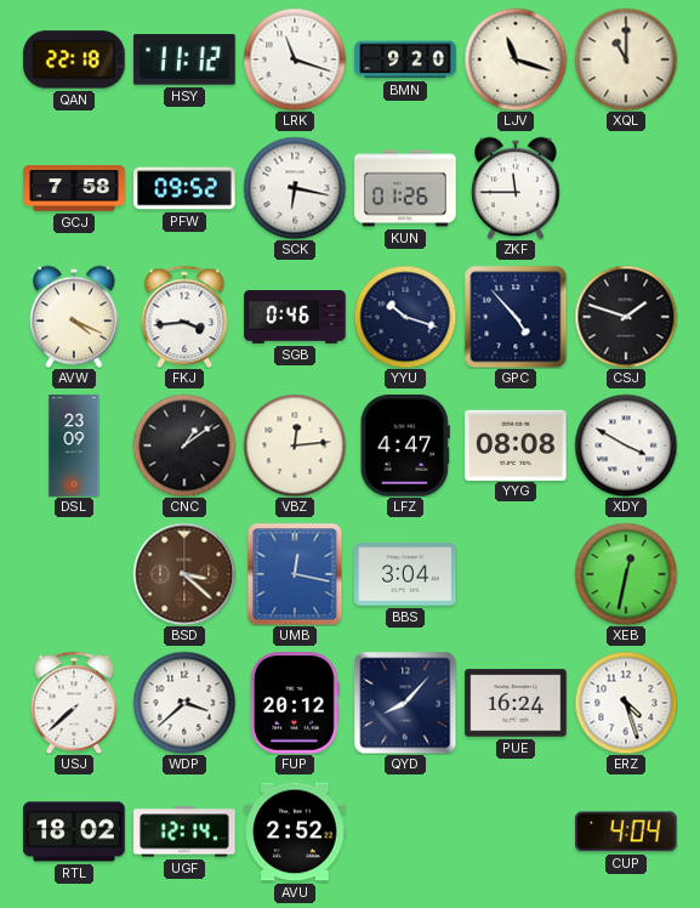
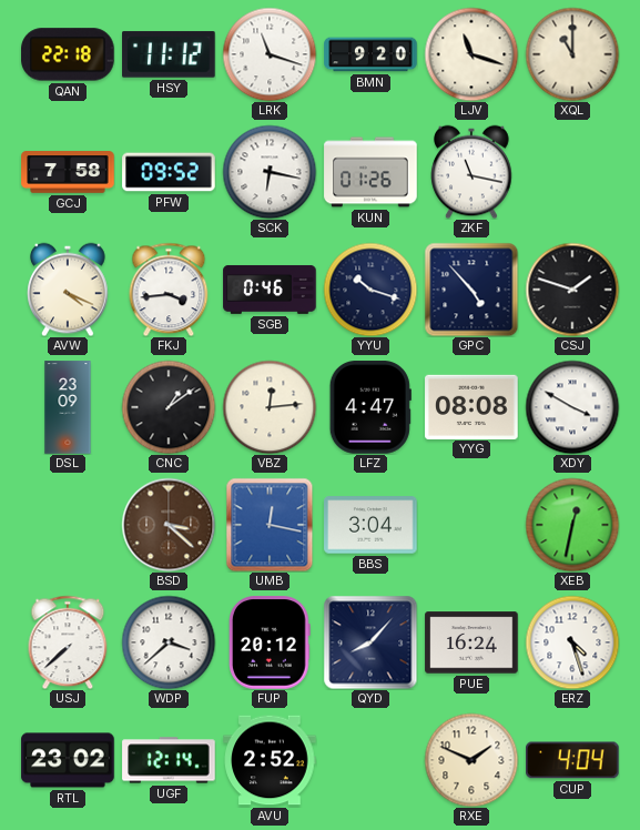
ZKF: 11:45 -> 11:17 (471, 172)
RTL: 18:02 -> 23:02 (68, 760)
RXE: none -> 1:49 (471, 760)
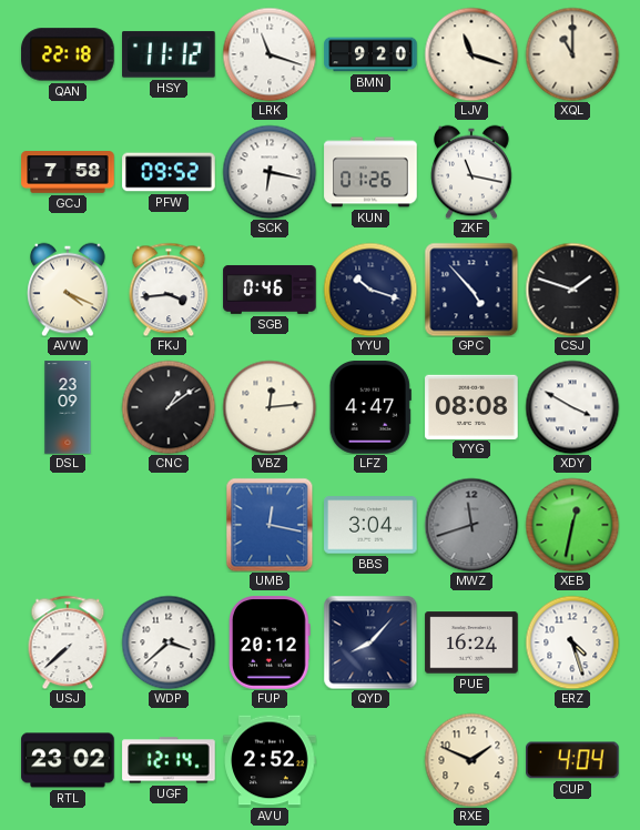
BSD: 3:22 -> none (169, 525)
MWZ: none -> 11:42 (471, 525)
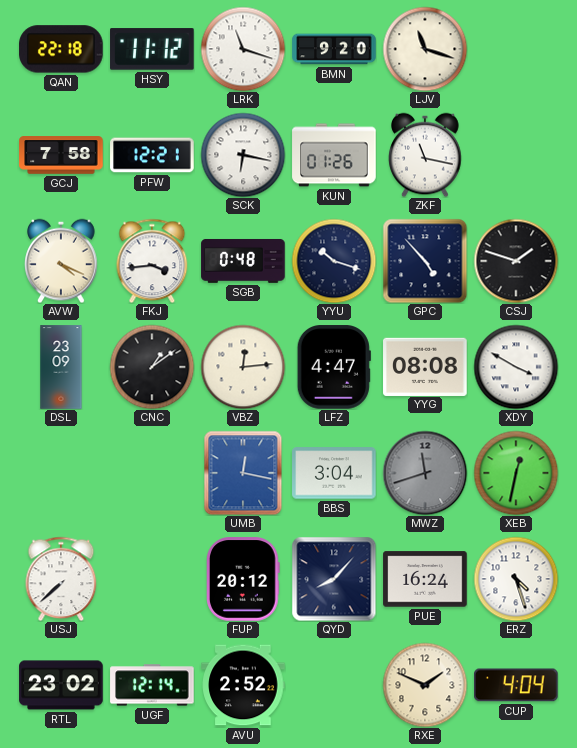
XQL: 11:00 -> none (572, 54)
PFW: 09:52 -> 12:21 (152, 155)
SGB: 0:46 -> 0:48 (243, 261)
WDP: 3:38 -> none (169, 642)
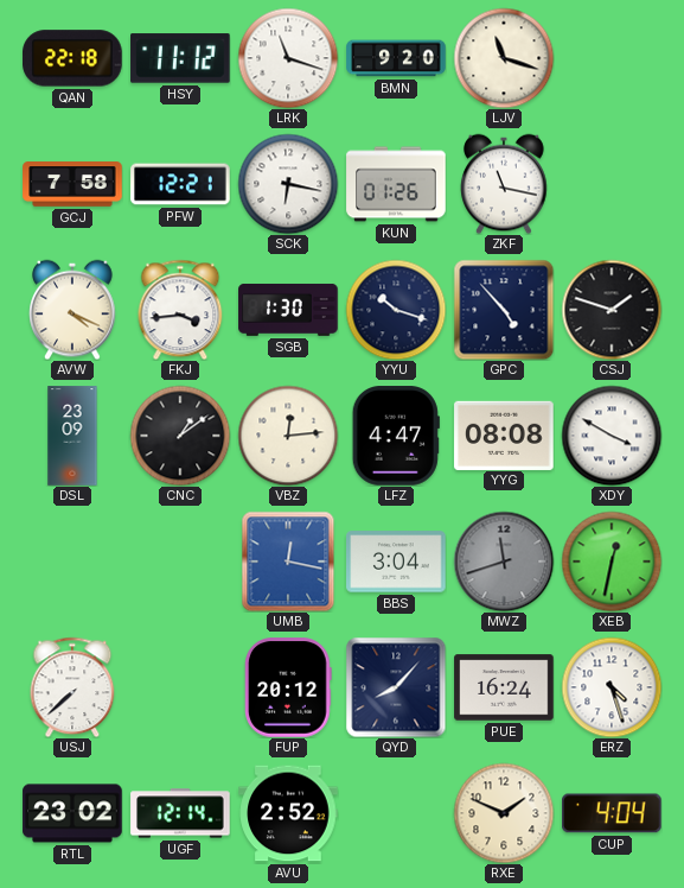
SGB: 0:48 -> 1:30 (288, 310)
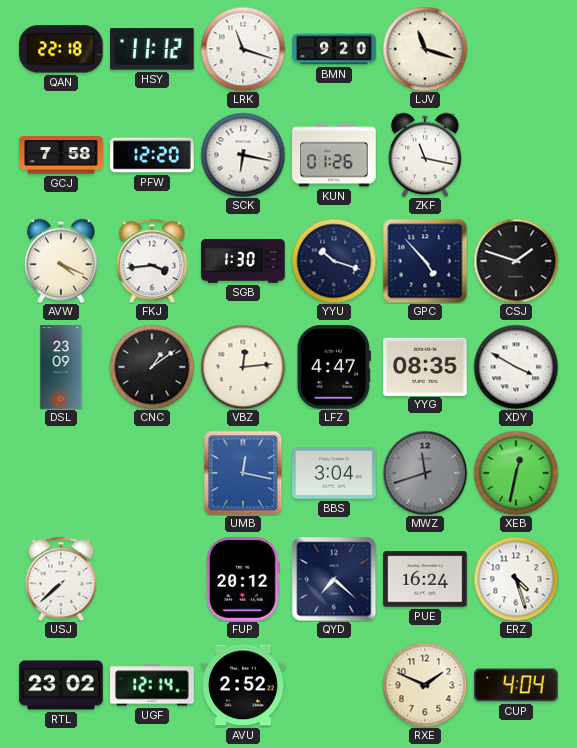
PFW: 12:21 -> 12:20 (152, 155)
YYG: 08:08 -> 08:35 (425, 366)
QYD: 8:07 -> 7:22 (334, 579)
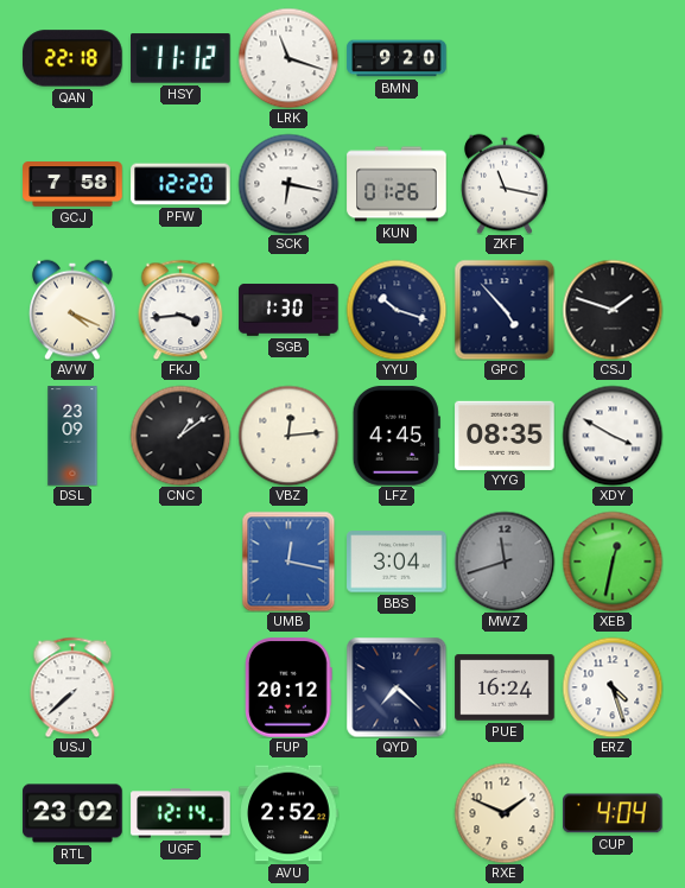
LJV: 11:18 -> none (425, 49)
LFZ: 4:47 -> 4:45 (397, 436)
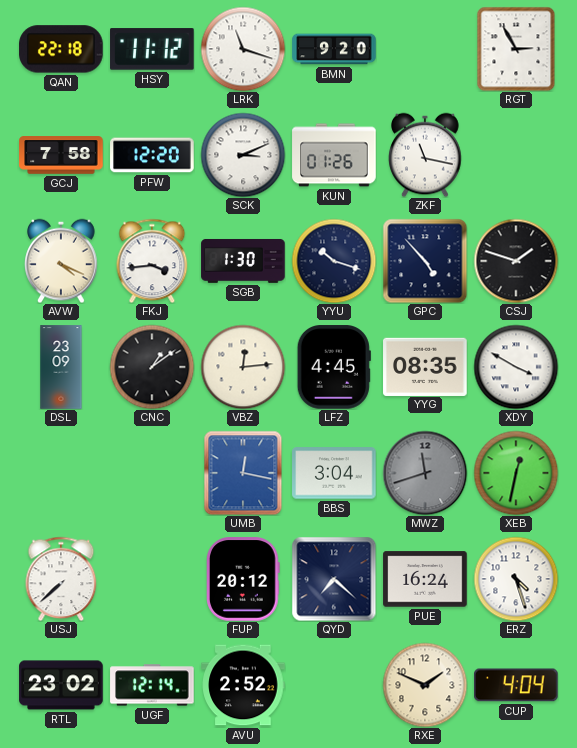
RGT: none -> 2:55 (516, 49)
SCK: 6:17 -> 3:11 (243, 155)
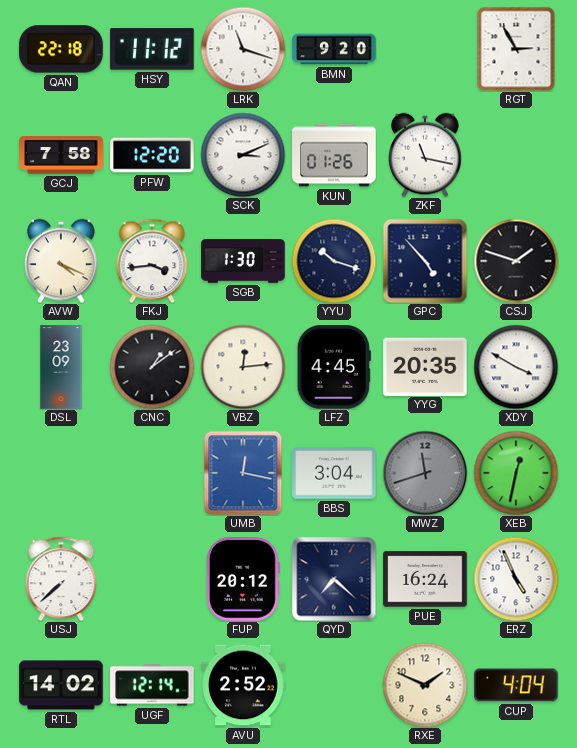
YYG: 08:35 -> 20:35 (425, 366)
ERZ: 4:27 -> 4:56 (516, 579)
RTL: 23:02 -> 14:02 (61, 685)
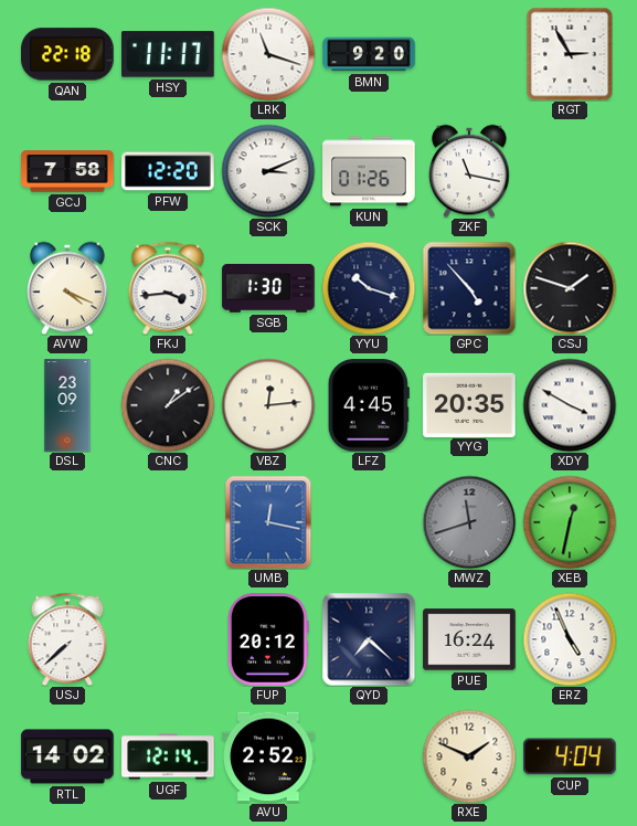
HSY: 11:12 -> 11:17 (168, 54)
BBS: 3:04 -> none (334, 473)
